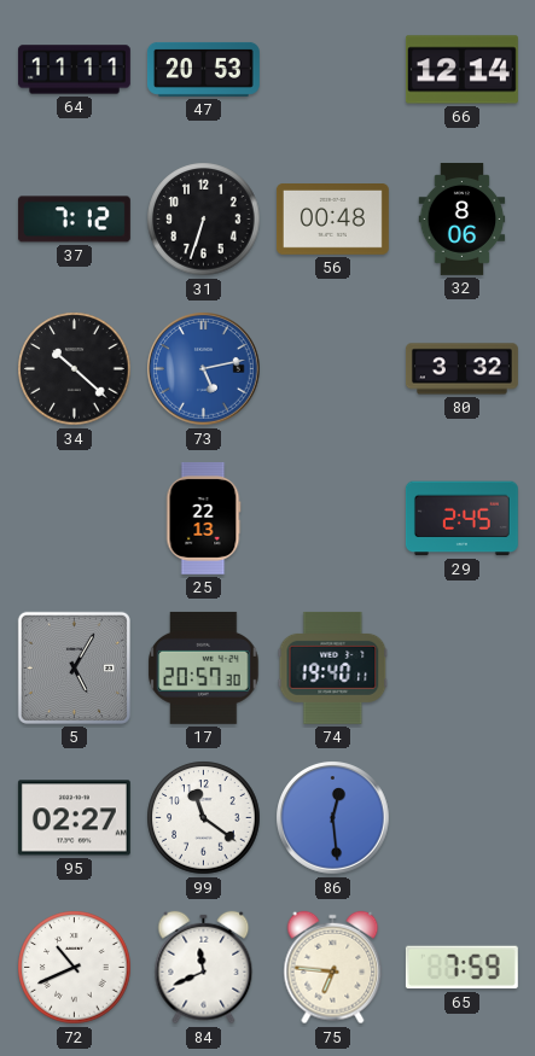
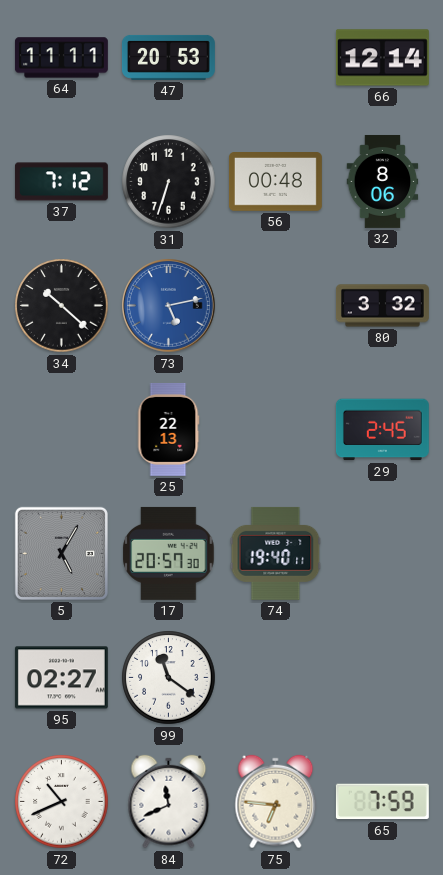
86: 12:29 -> none (333, 818)
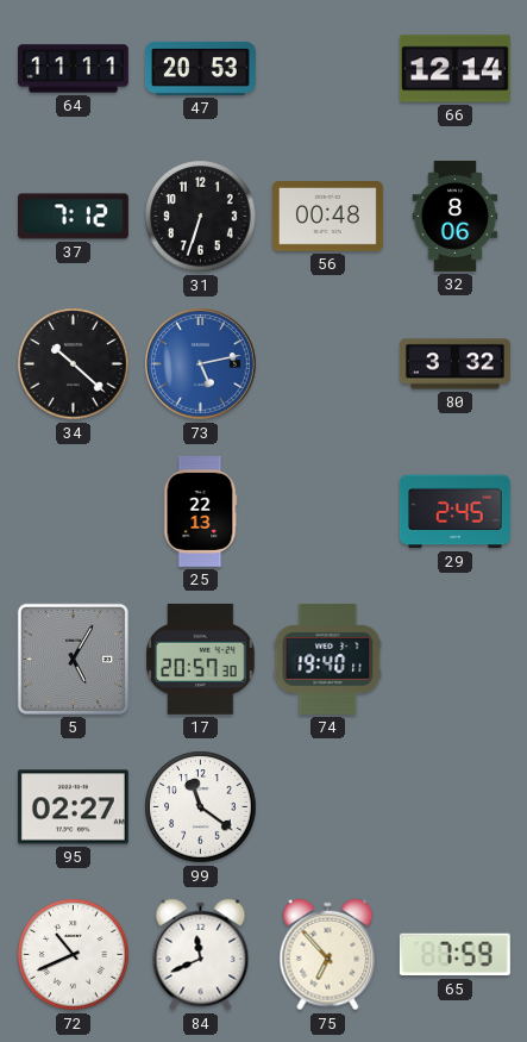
75: 6:46 -> 6:53 (328, 955)
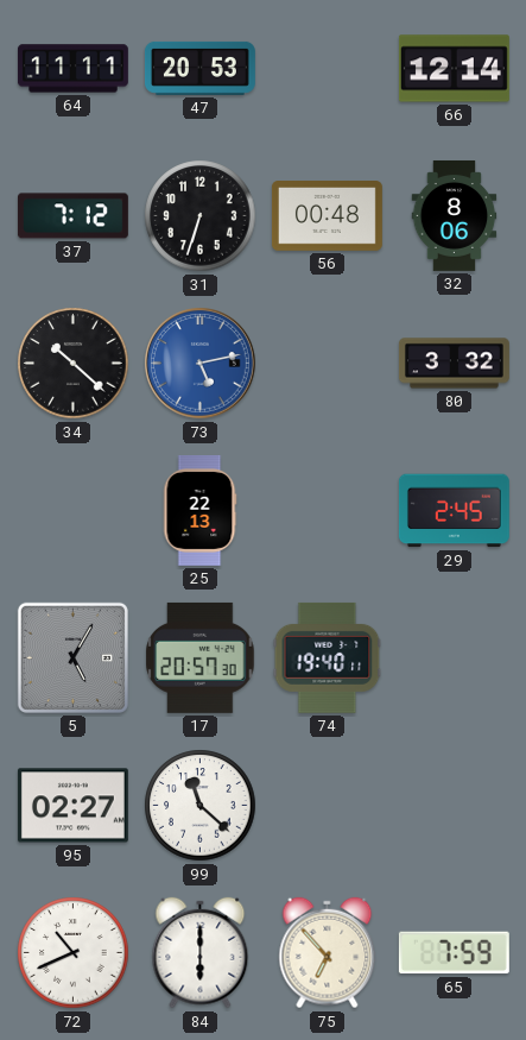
99: 11:21 -> 11:22 (201, 806)
84: 11:41 -> 6:00 (201, 953)
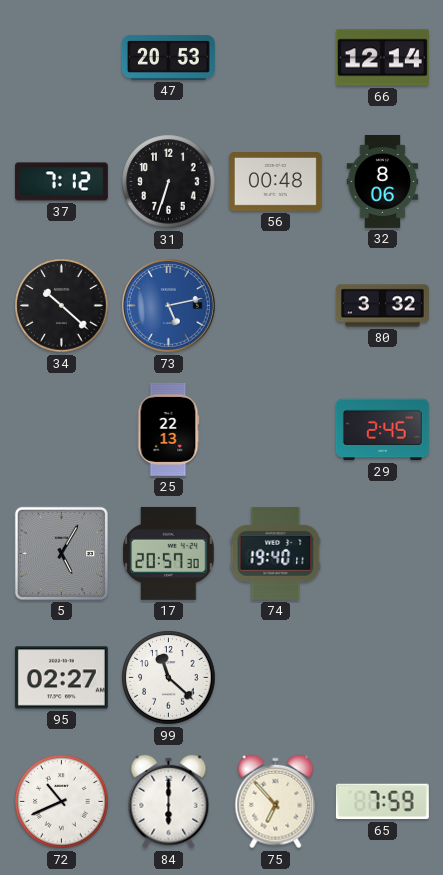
64: 11:11 -> none (72, 69)
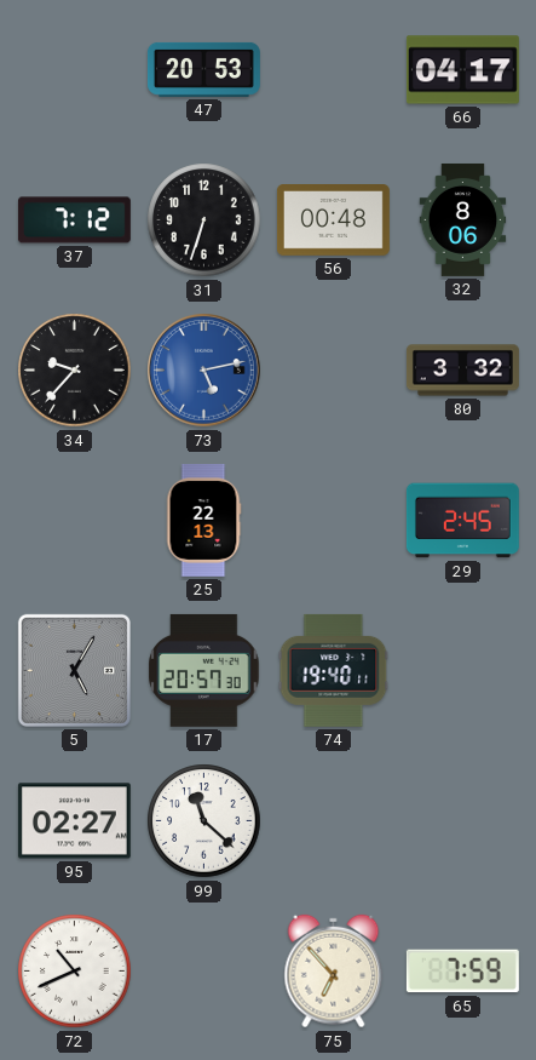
66: 12:14 -> 04:17 (462, 70)
34: 10:22 -> 9:37 (75, 371)
84: 6:00 -> none (169, 802)
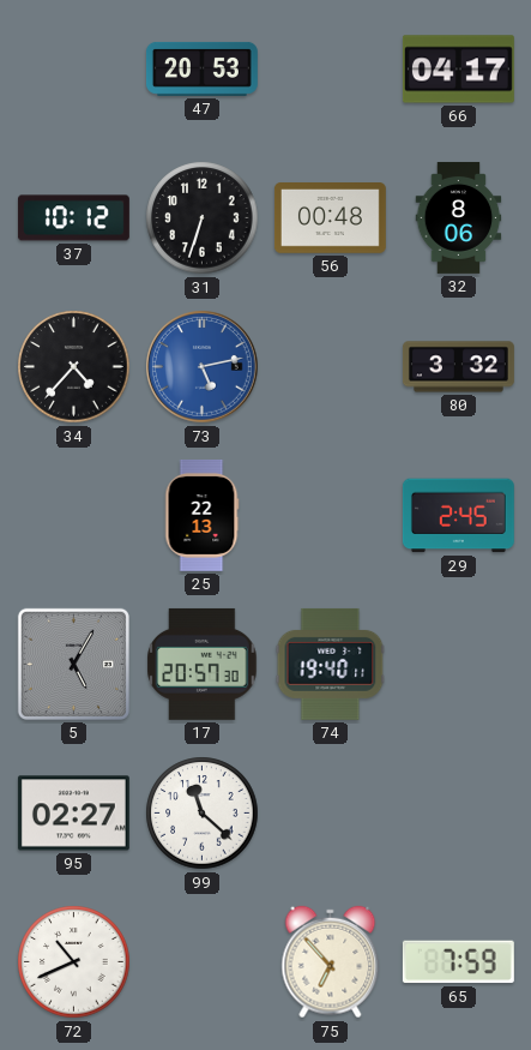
37: 7:12 -> 10:12 (73, 218)
34: 9:37 -> 4:37 (74, 367)
